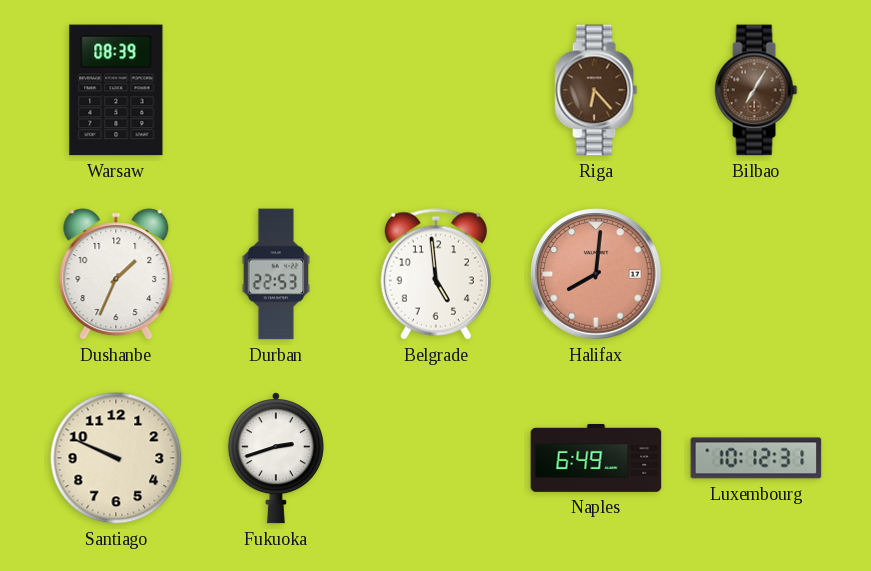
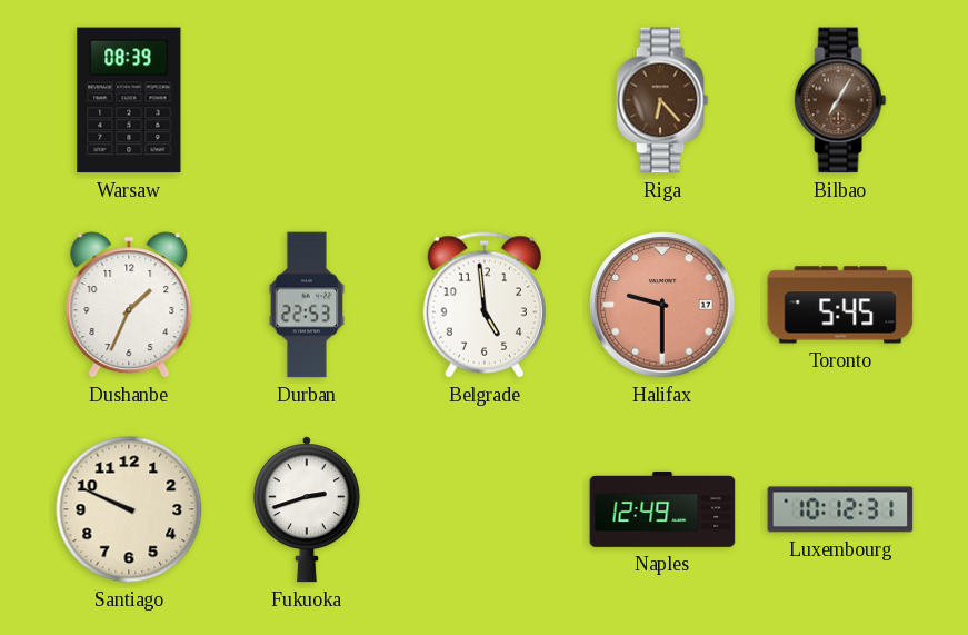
Halifax: 8:01 -> 9:30 (662, 305)
Toronto: none -> 5:45 (840, 305)
Naples: 6:49 -> 12:49 (662, 509)
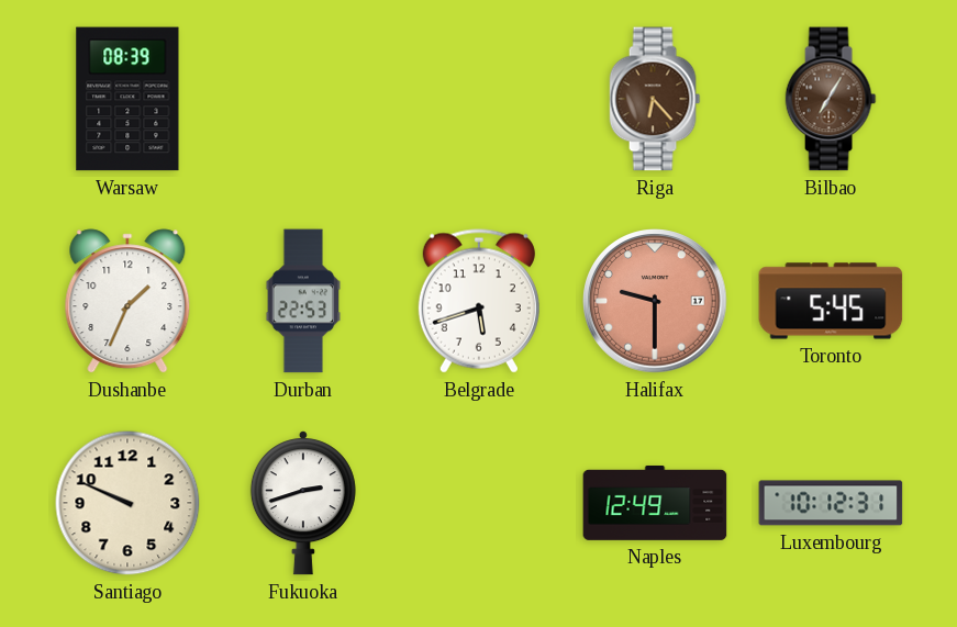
Belgrade: 4:59 -> 5:42 (479, 301)
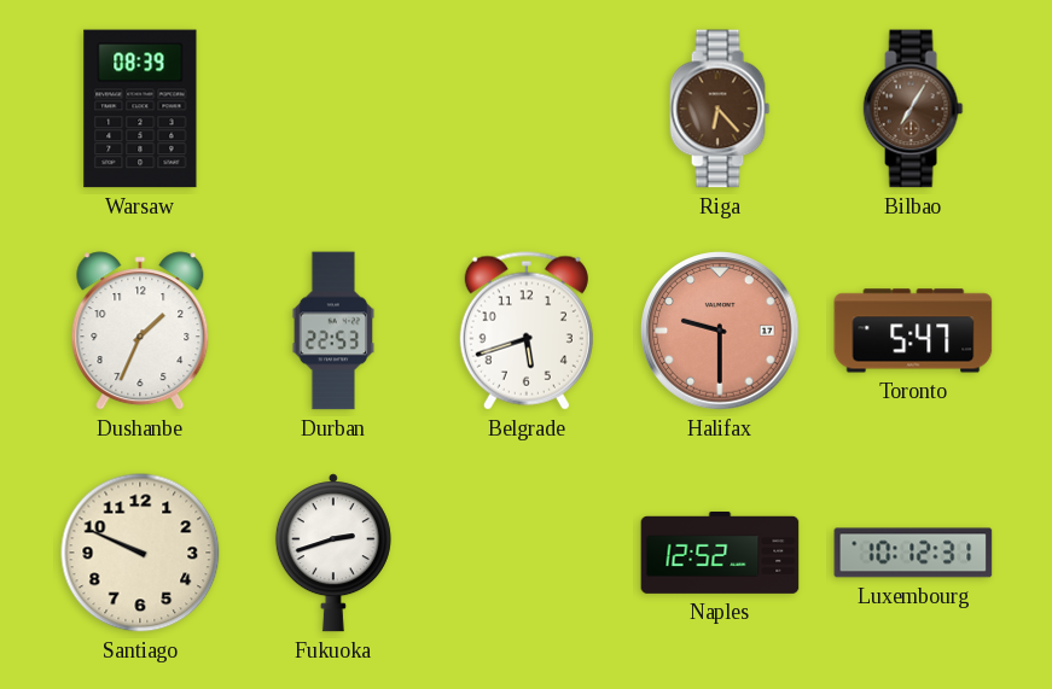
Toronto: 5:45 -> 5:47 (913, 331)
Naples: 12:49 -> 12:52 (720, 553)
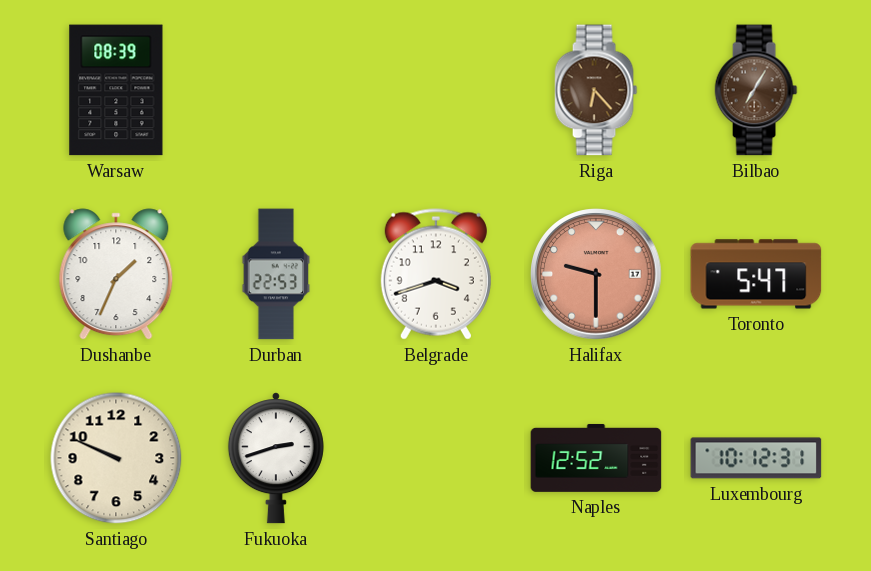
Belgrade: 5:42 -> 3:42 (436, 274)
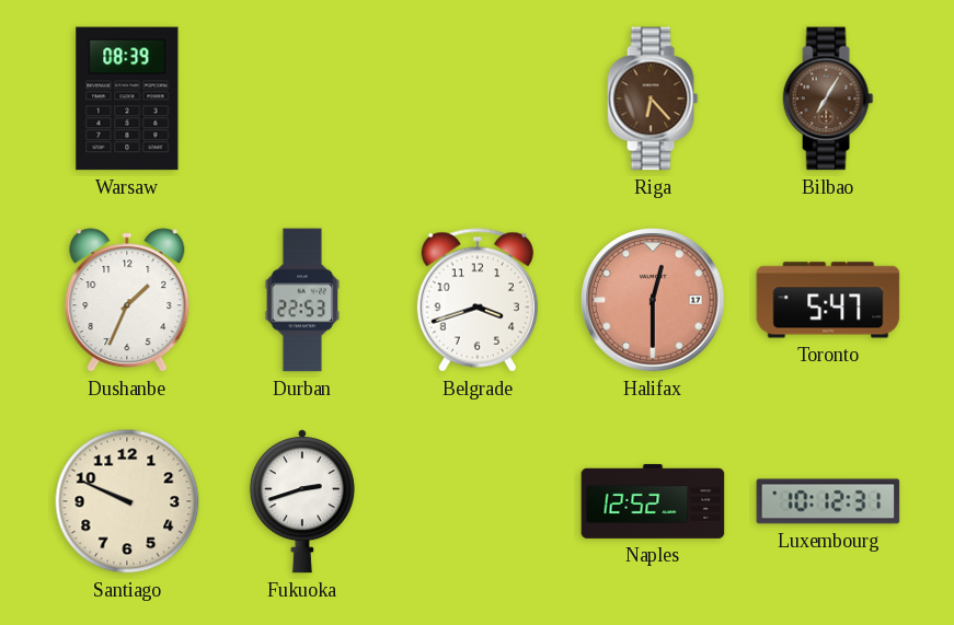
Halifax: 9:30 -> 12:30 (653, 300)
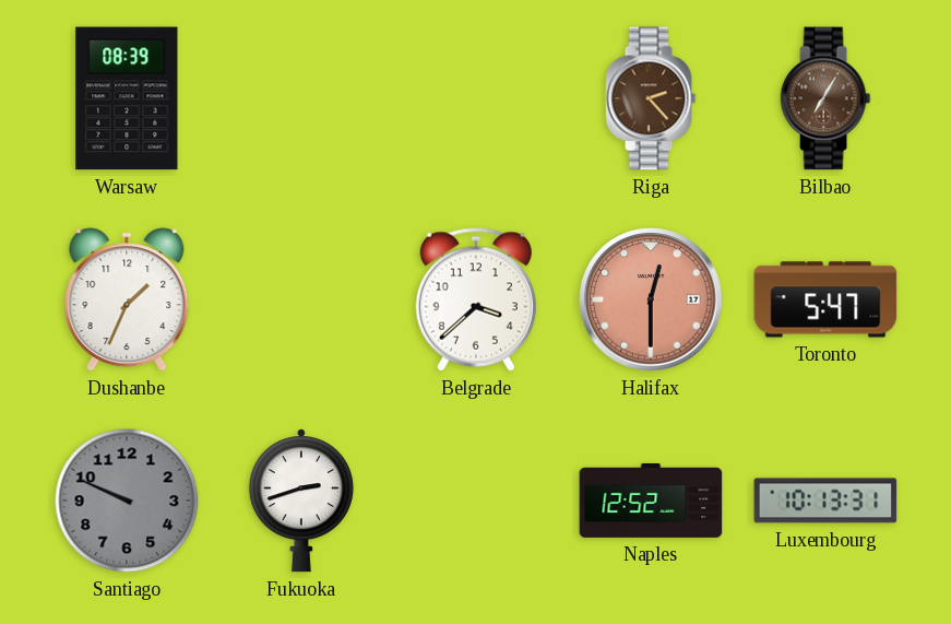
Riga: 6:23 -> 2:23 (651, 98)
Durban: 22:53 -> none (302, 300)
Belgrade: 3:42 -> 3:38 (476, 299)
Santiago dial: cream -> grey (127, 501)
Luxembourg: 10:12 -> 10:13 (825, 501)
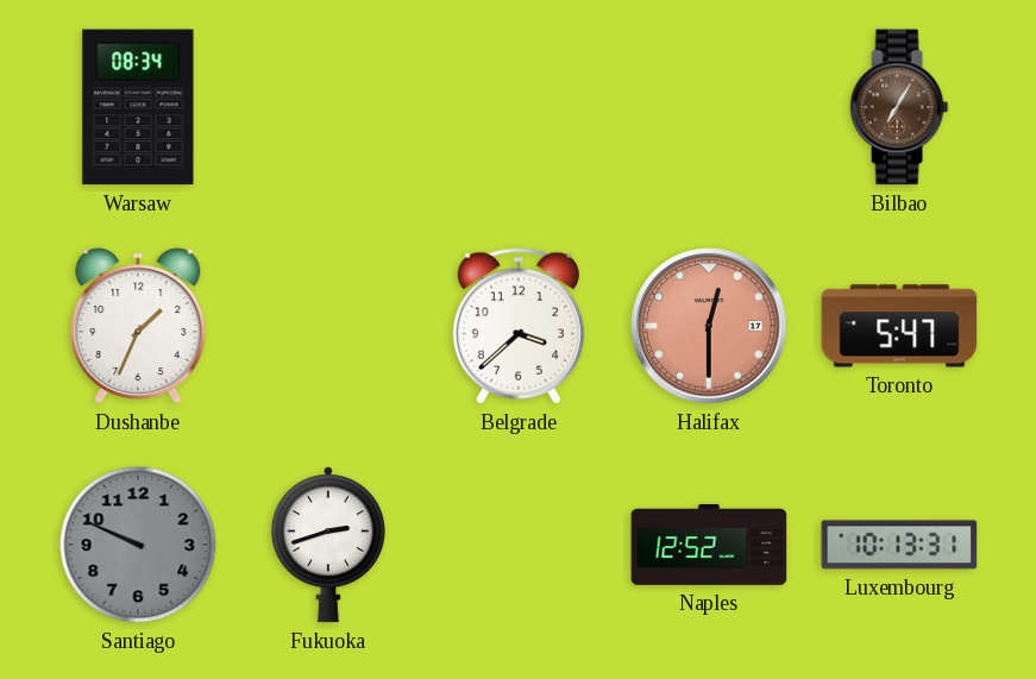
Warsaw: 08:39 -> 08:34 (138, 107)
Riga: 2:23 -> none (651, 98)
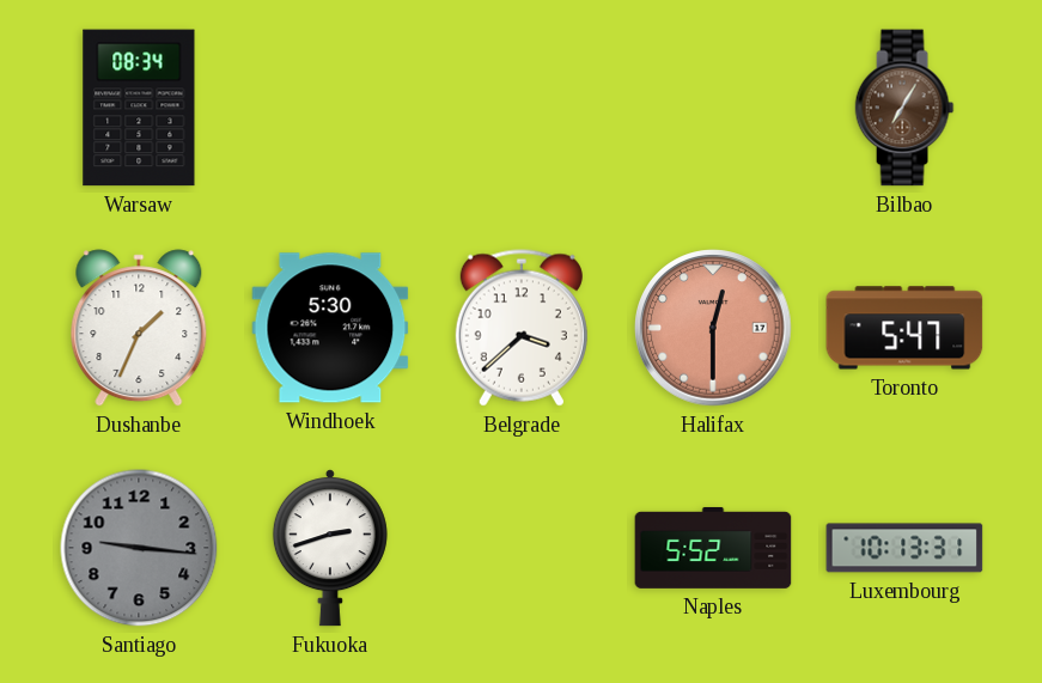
Windhoek: none -> 5:30 (330, 328)
Santiago: 9:49 -> 9:16 (139, 548)
Naples: 12:52 -> 5:52 (713, 548)
